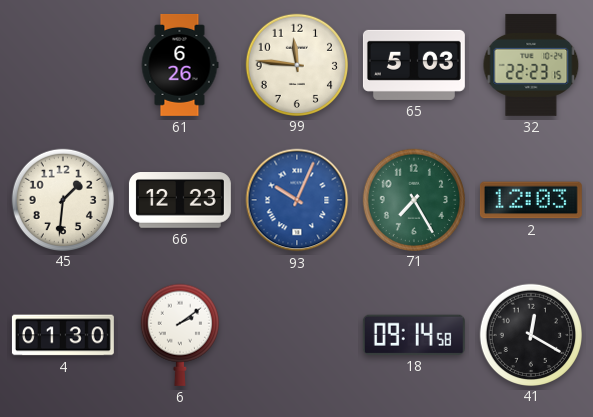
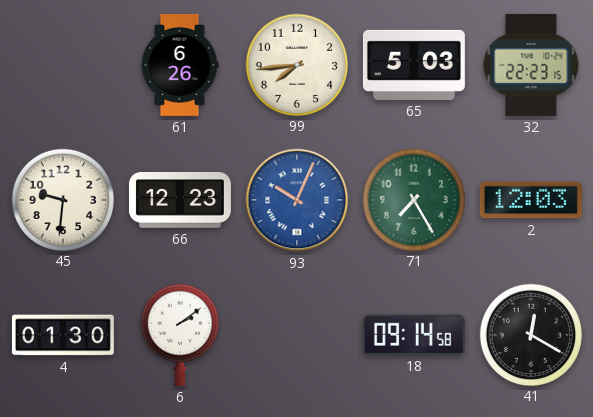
99: 11:46 -> 7:44 (296, 64)
45: 1:31 -> 9:31 (62, 199)
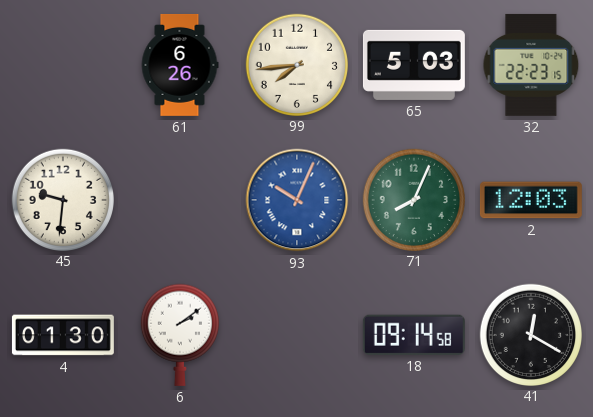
66: 12:23 -> none (180, 201)
71: 7:25 -> 8:04 (413, 199)
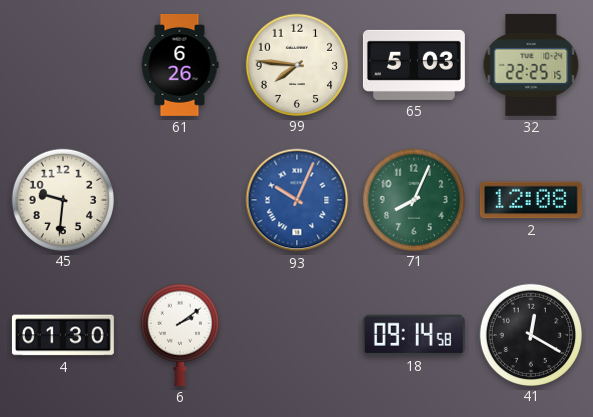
99: 7:44 -> 7:46 (296, 64)
32: 22:23 -> 22:25 (531, 65)
2: 12:03 -> 12:08 (531, 200)
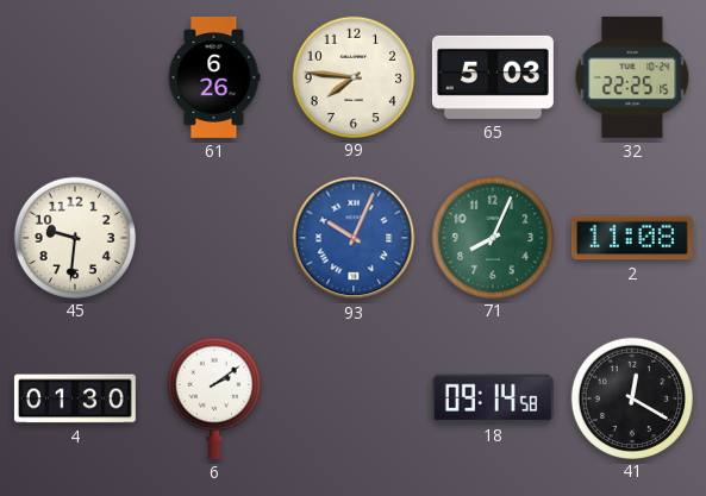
2: 12:08 -> 11:08 (632, 238)
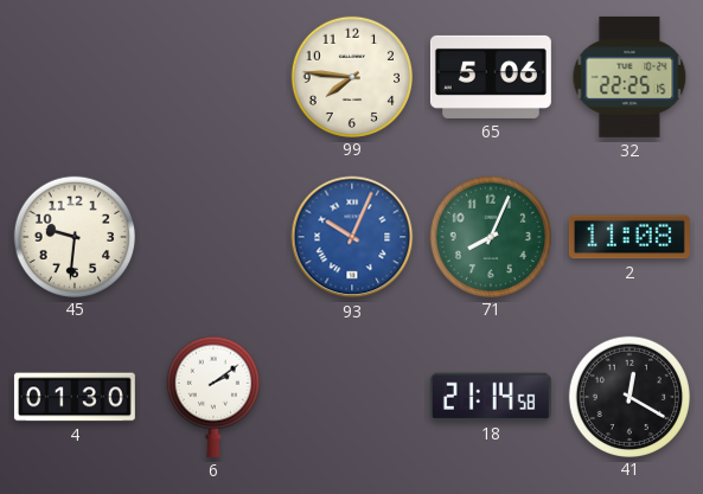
61: 6:26 -> none (214, 77)
65: 5:03 -> 5:06 (491, 77)
18: 09:14 -> 21:14 (491, 397)
